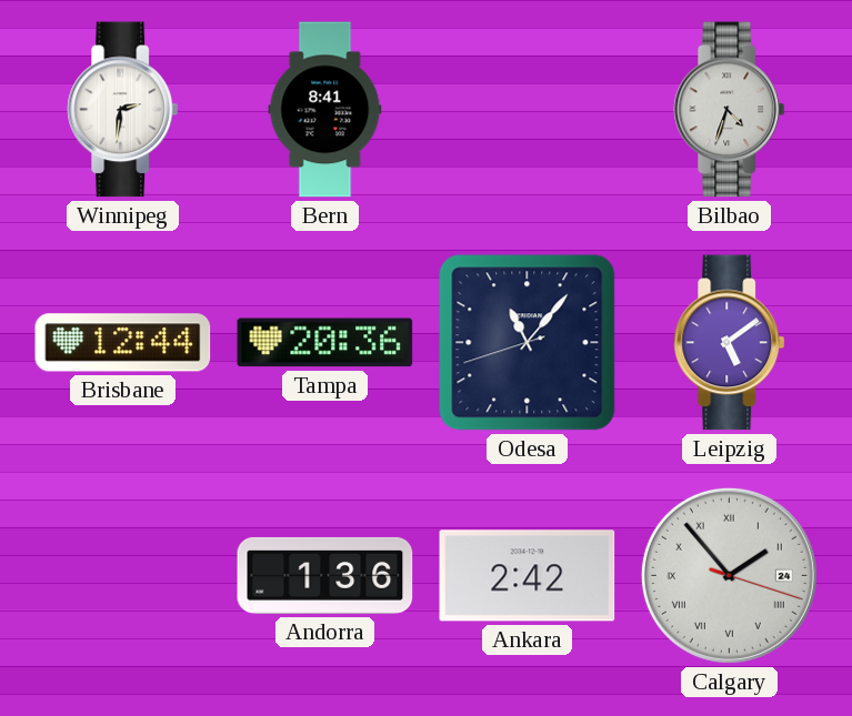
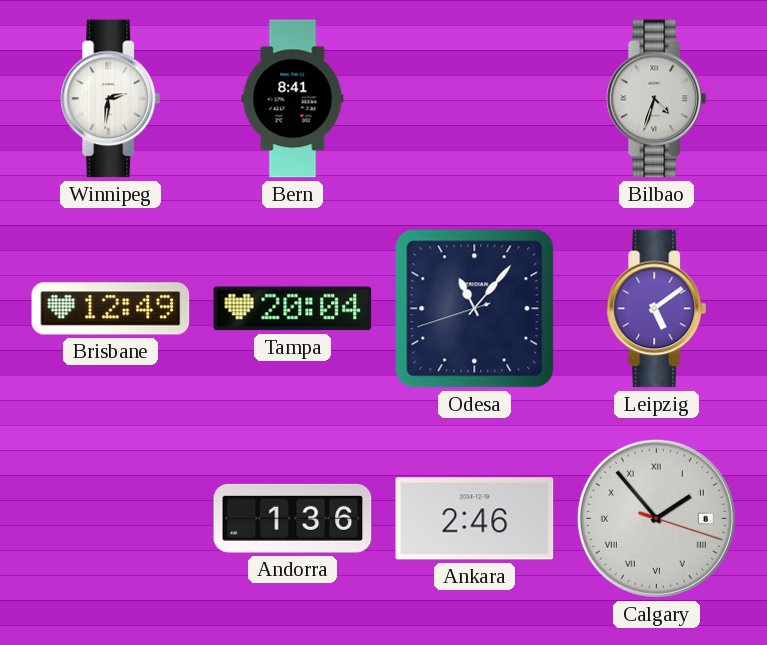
Brisbane: 12:44 -> 12:49 (111, 309)
Tampa: 20:36 -> 20:04 (293, 309)
Ankara: 2:42 -> 2:46 (475, 519)
Calgary date: 24 -> 8 (656, 518)
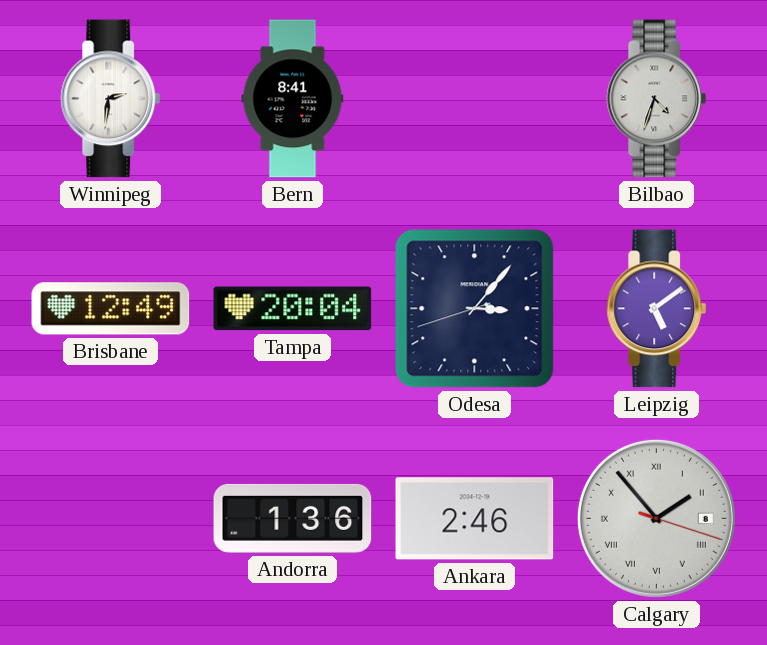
Odesa: 11:06 -> 3:06 (475, 309)
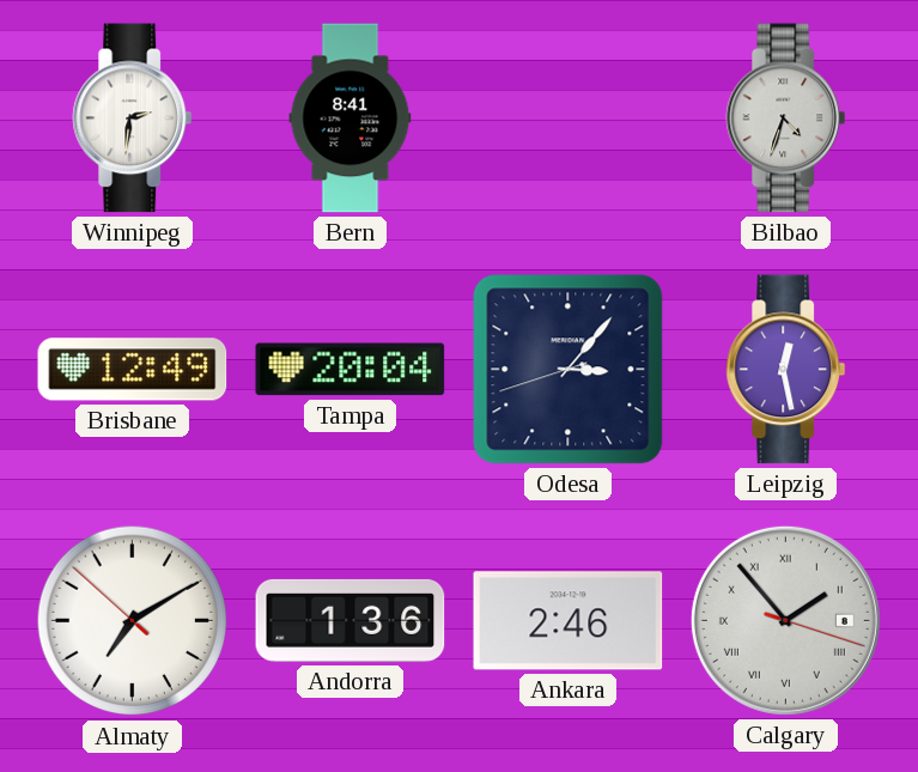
Leipzig: 5:09 -> 12:28 (786, 370)
Almaty: none -> 7:09 (133, 621)
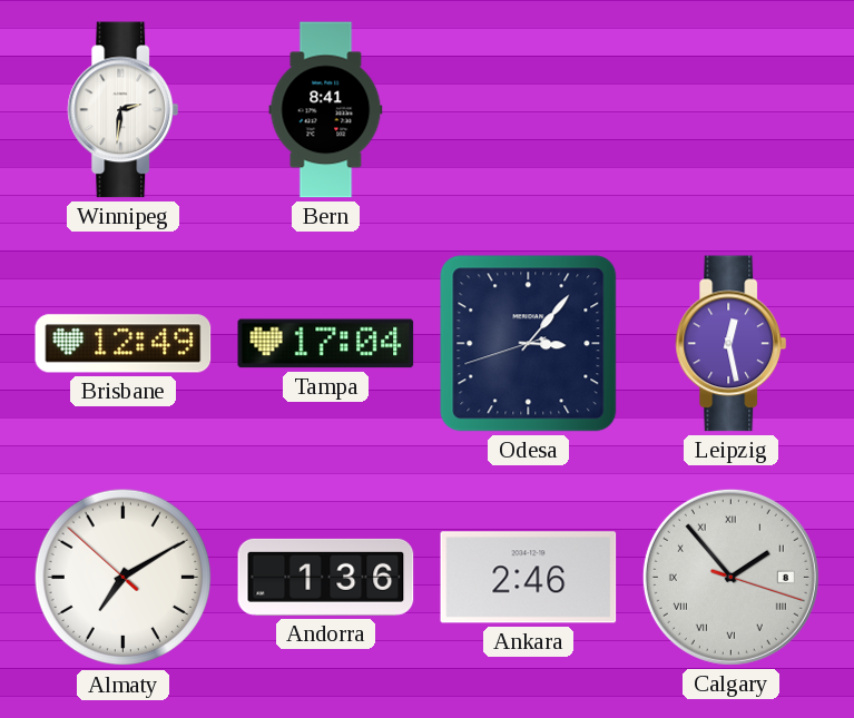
Bilbao: 4:33 -> none (786, 118)
Tampa: 20:04 -> 17:04 (326, 344)
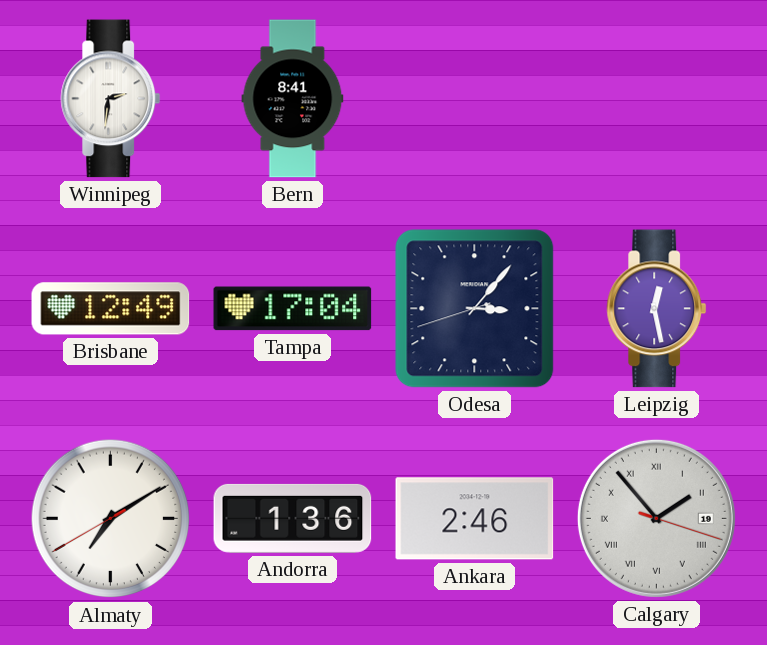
Almaty: 7:09:52 -> 7:09:40 (111, 519)
Calgary date: 8 -> 19 (656, 518)
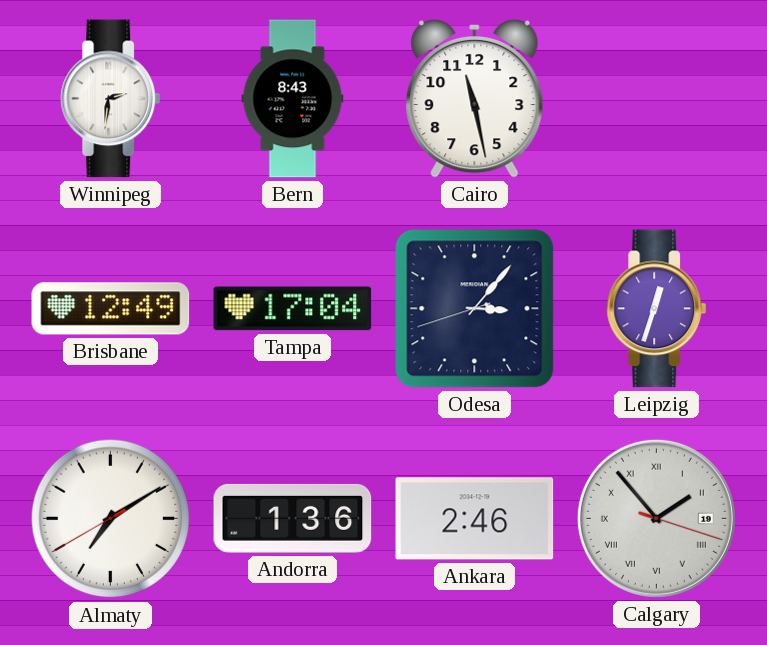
Bern: 8:41 -> 8:43 (293, 99)
Cairo: none -> 11:28 (475, 98)
Leipzig: 12:28 -> 12:33 (657, 309)
